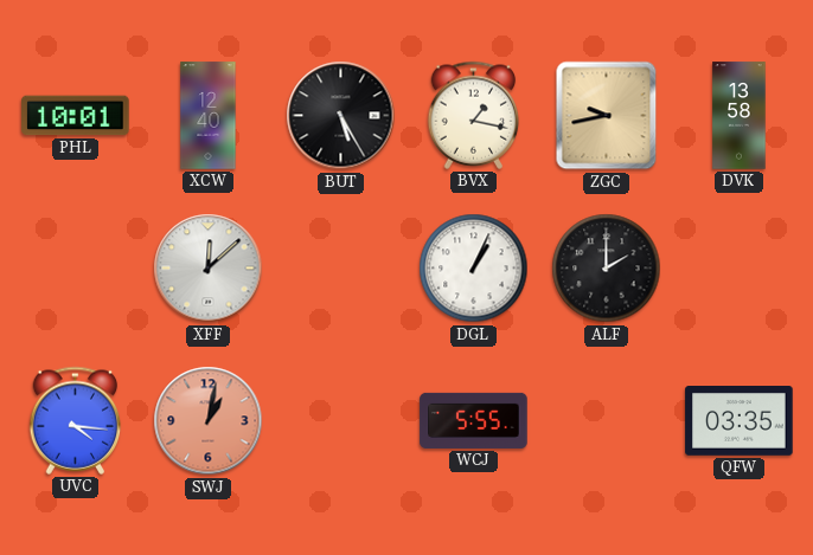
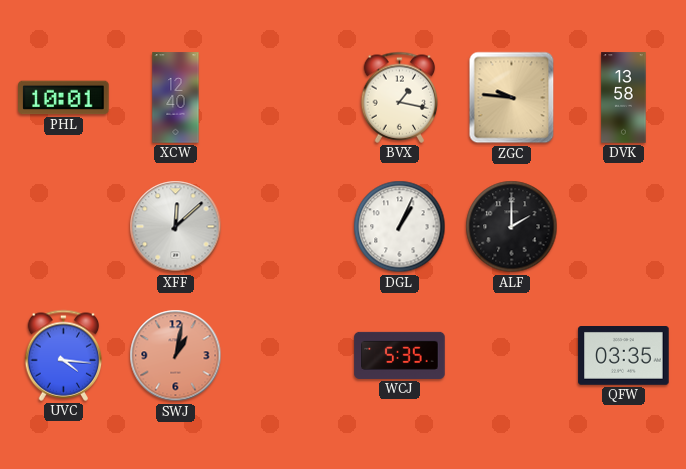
BUT: 5:25 -> none (341, 116)
ZGC: 9:43 -> 9:46 (512, 98)
WCJ: 5:55 -> 5:35 (400, 355)
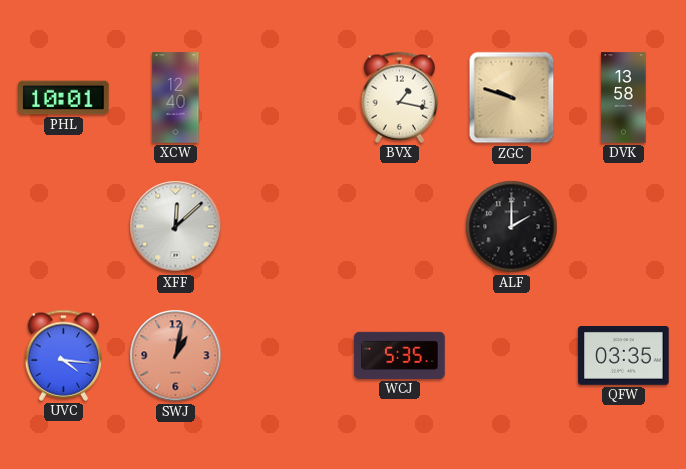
ZGC: 9:46 -> 9:48 (512, 98)
DGL: 1:04 -> none (400, 227)
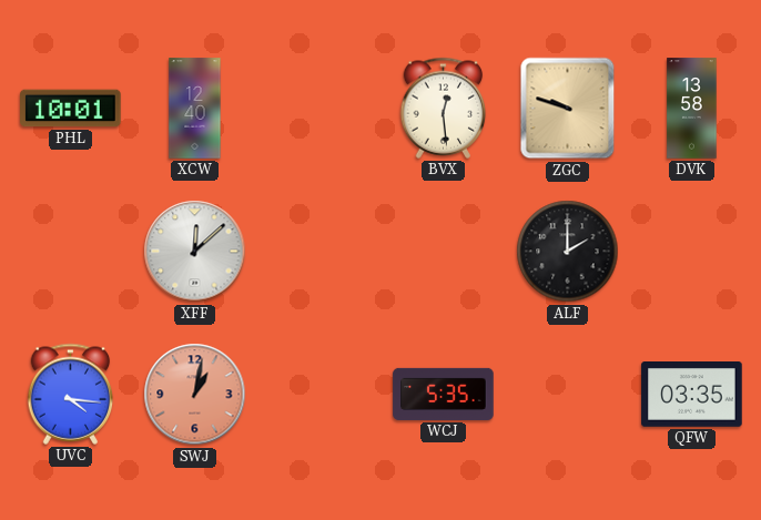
BVX: 1:17 -> 12:29 (444, 108)
